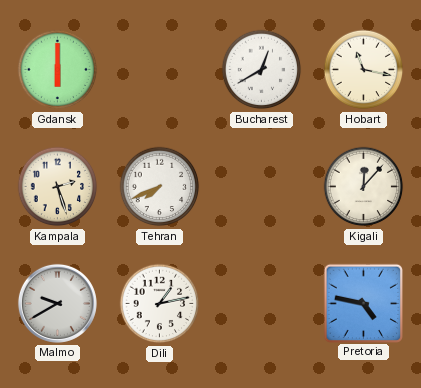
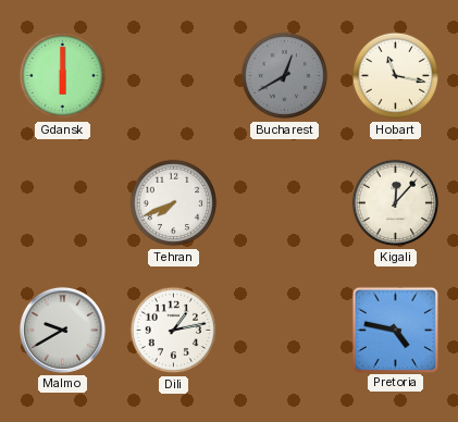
Bucharest dial: white -> grey (285, 76)
Kampala: 2:27 -> none (58, 187)
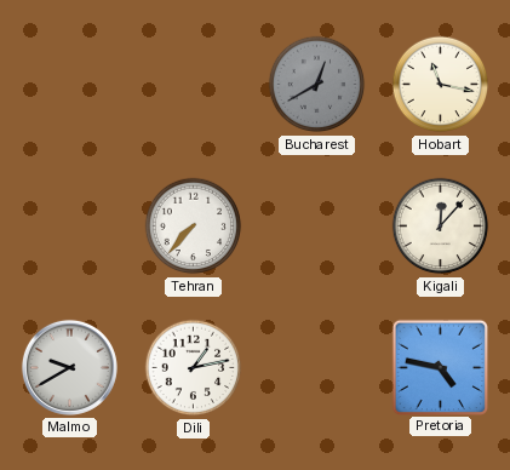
Gdansk: 6:00 -> none (63, 76)
Tehran: 7:41 -> 7:37 (194, 227)
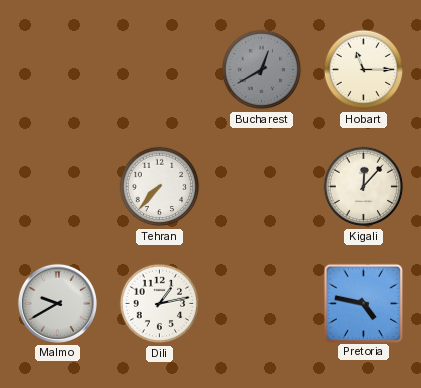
Hobart: 11:17 -> 11:15 (364, 70)
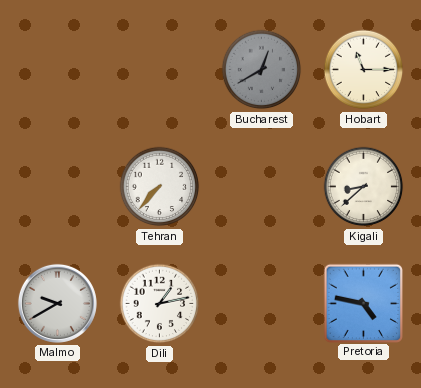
Kigali: 12:07 -> 8:38 (364, 187)
